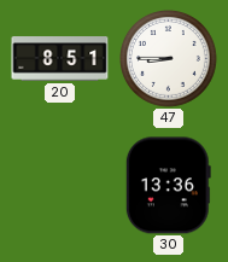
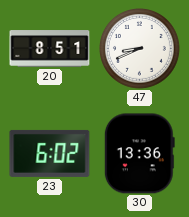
47: 8:45 -> 8:41 (140, 49)
23: none -> 6:02 (50, 153)
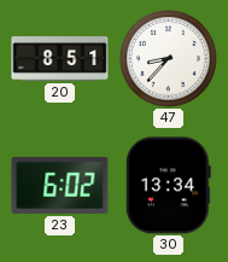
47: 8:41 -> 8:37 (169, 59)
30: 13:36 -> 13:34 (168, 186)
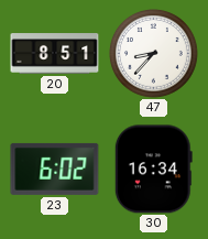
30: 13:34 -> 16:34 (153, 170)
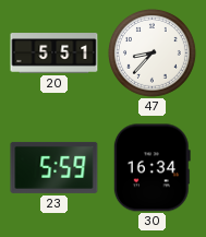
20: 8:51 -> 5:51 (54, 54)
23: 6:02 -> 5:59 (54, 167)
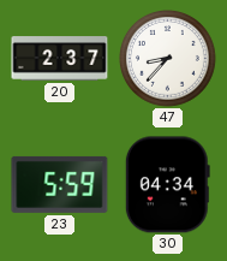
20: 5:51 -> 2:37 (60, 59)
30: 16:34 -> 04:34 (167, 185)
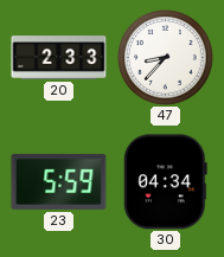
20: 2:37 -> 2:33 (59, 58)
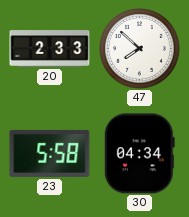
47: 8:37 -> 7:52 (140, 49)
23: 5:59 -> 5:58 (50, 153)
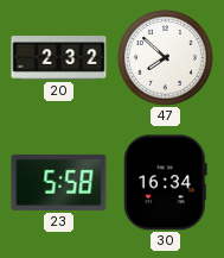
20: 2:33 -> 2:32 (59, 58)
30: 04:34 -> 16:34 (165, 183)
